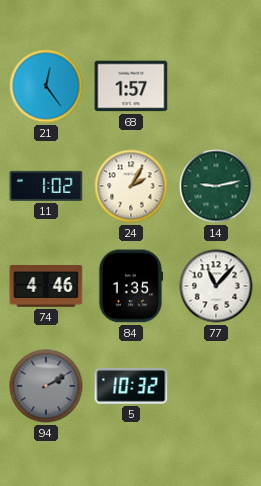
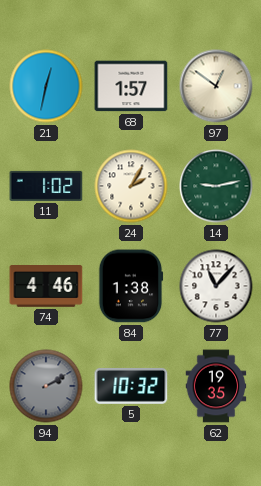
21: 12:24 -> 12:32 (46, 86)
97: none -> 12:51 (216, 86)
84: 1:35 -> 1:38 (131, 286)
62: none -> 19:35 (216, 386)
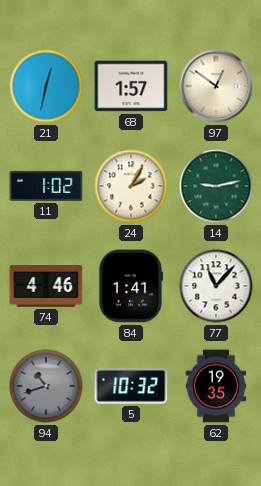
84: 1:38 -> 1:41 (131, 286)
94: 2:10 -> 10:42 (46, 386)
